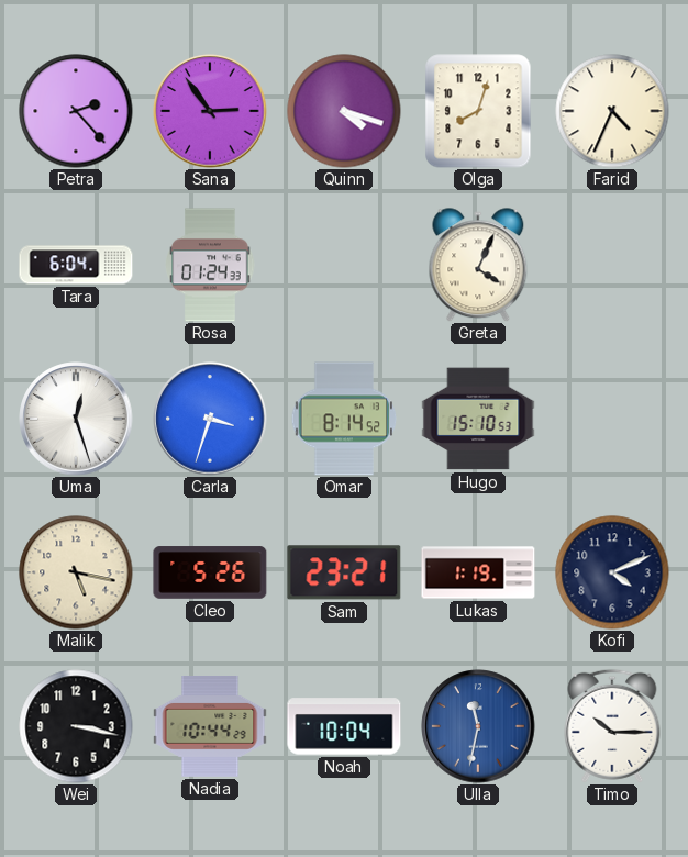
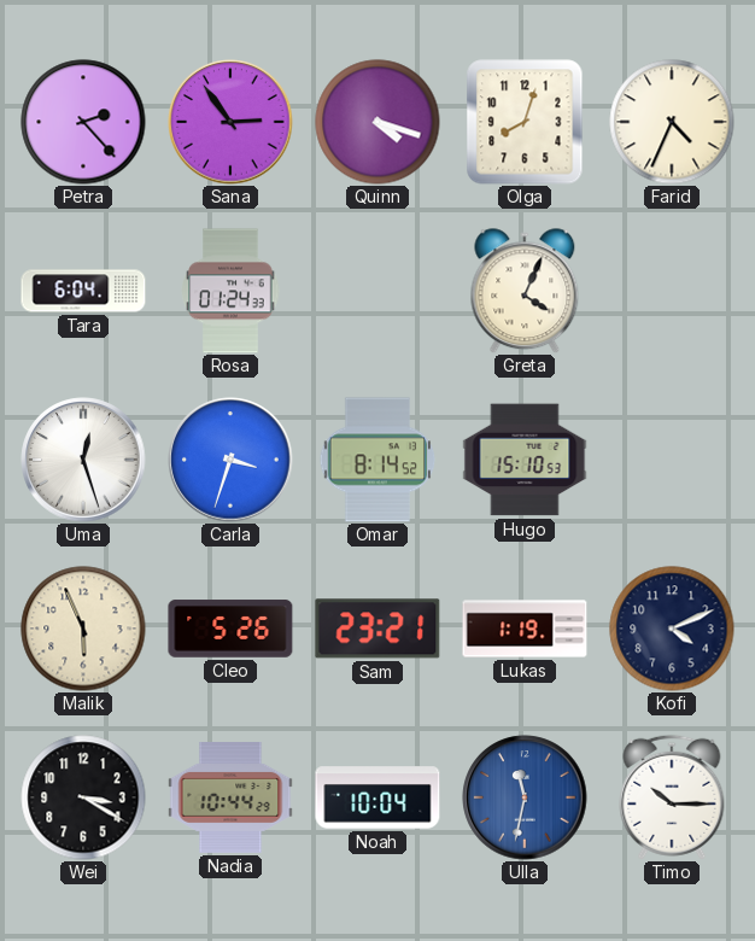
Malik: 5:17 -> 5:56 (83, 629)
Wei: 3:17 -> 3:20 (83, 797)
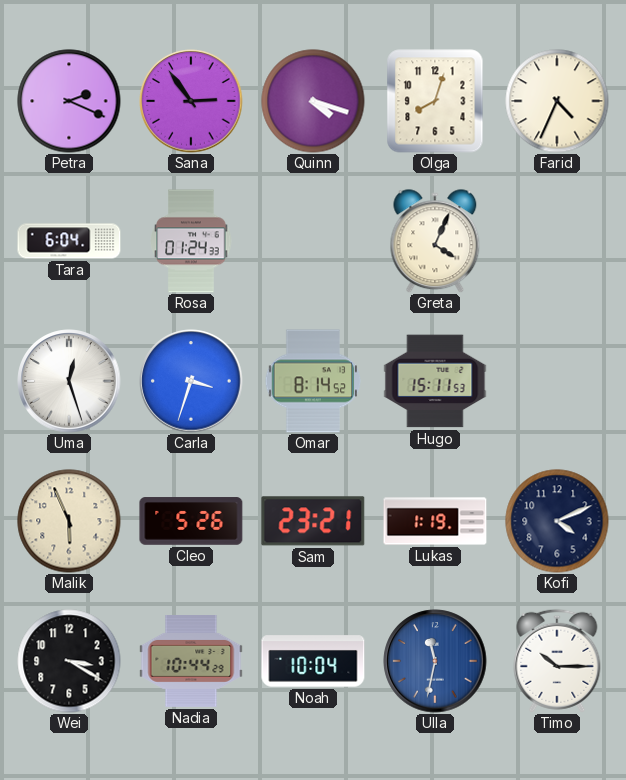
Petra: 2:23 -> 2:19 (69, 101)
Hugo: 15:10 -> 15:11 (435, 381)
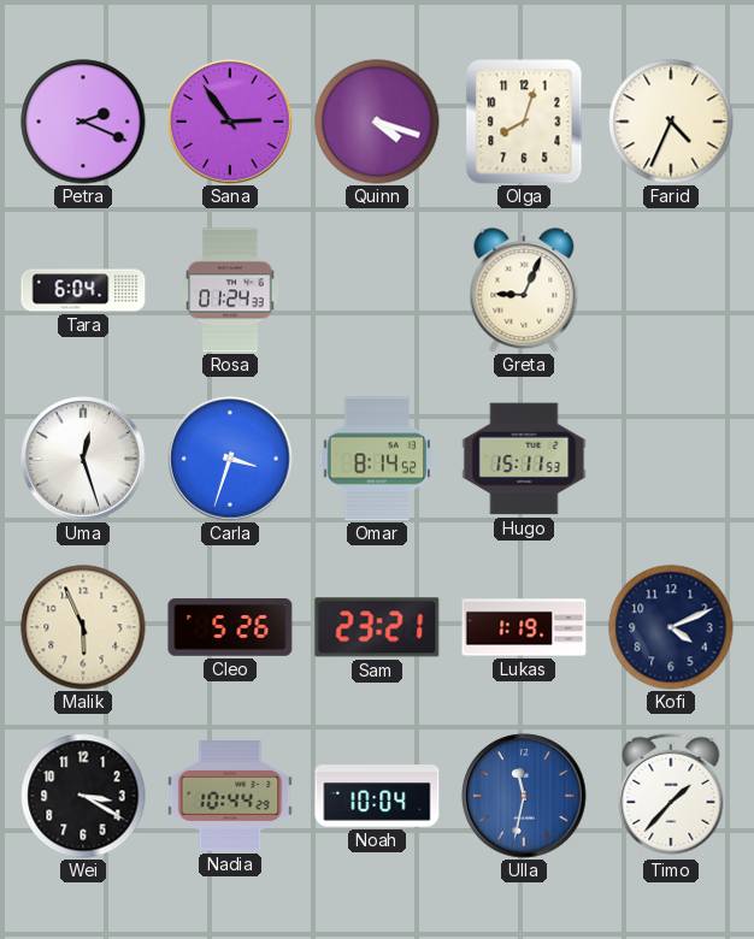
Greta: 4:04 -> 9:04 (524, 290)
Timo: 10:15 -> 1:37 (671, 796)
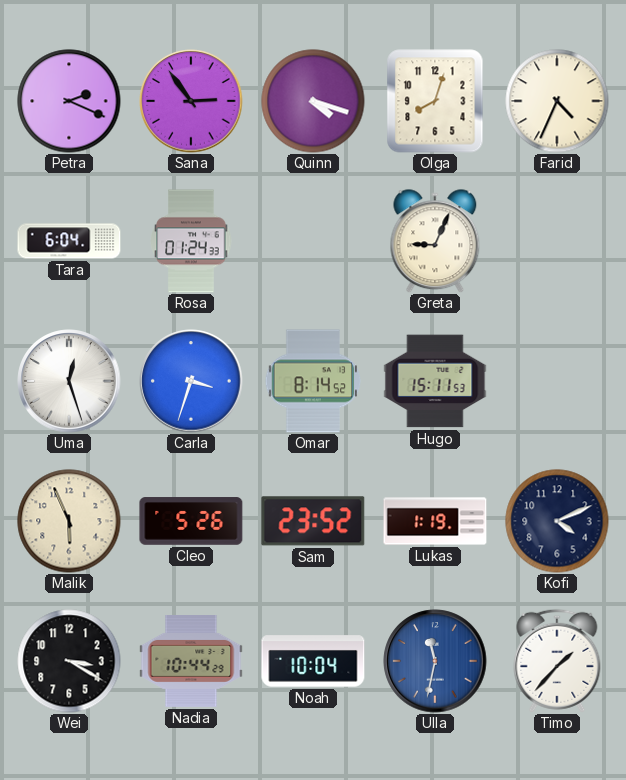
Sam: 23:21 -> 23:52 (313, 521)
